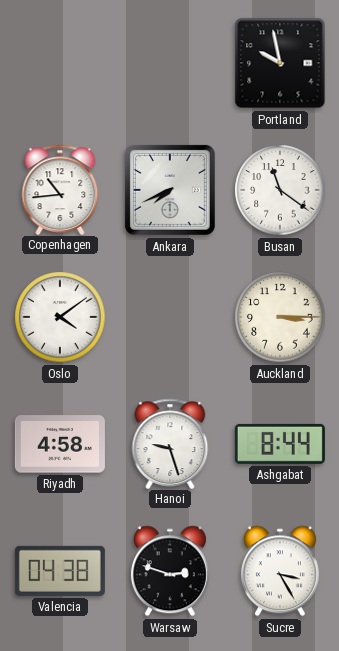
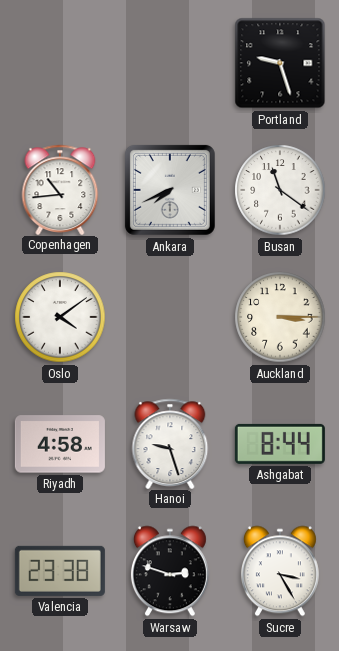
Portland: 9:58 -> 9:27 (280, 63)
Valencia: 04:38 -> 23:38 (60, 571)
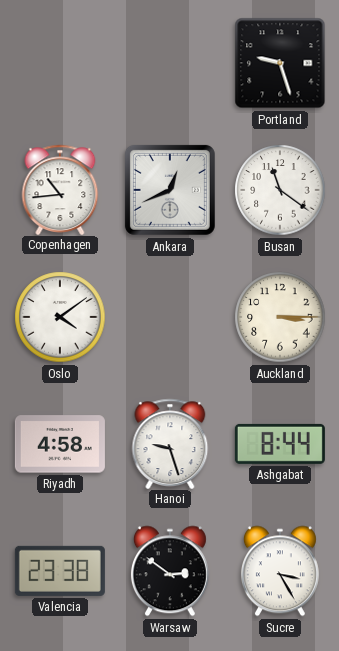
Ankara: 7:41 -> 12:41 (170, 190)
Warsaw: 2:48 -> 2:51 (170, 571)
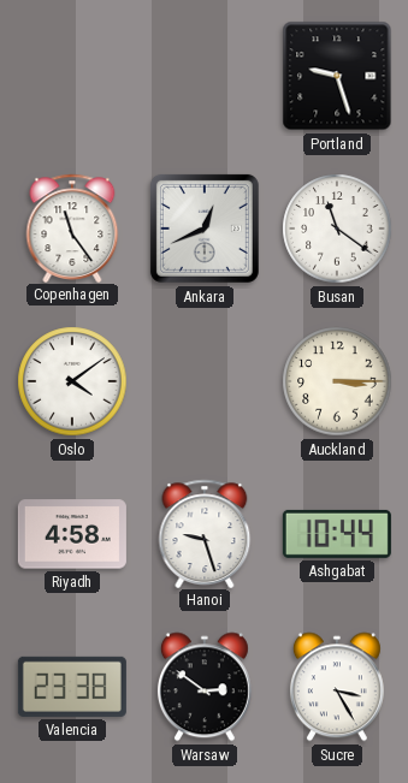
Copenhagen: 10:44 -> 11:24 (72, 227)
Ashgabat: 8:44 -> 10:44 (337, 534)
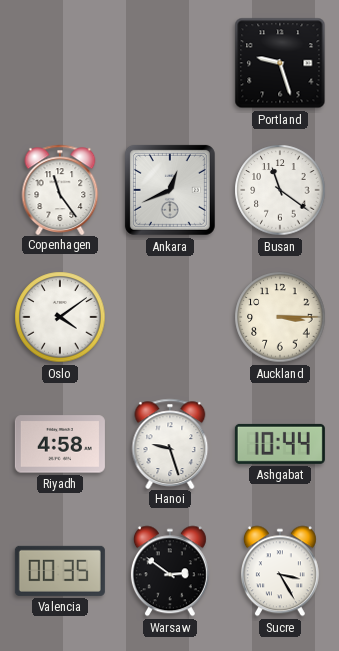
Valencia: 23:38 -> 00:35 (60, 571)
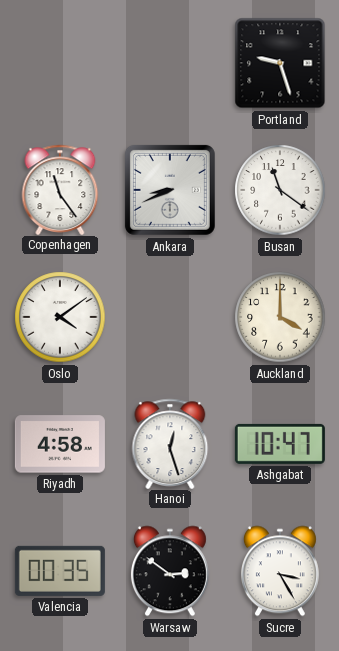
Ankara: 12:41 -> 8:41 (170, 190)
Auckland: 3:15 -> 4:00 (280, 317)
Hanoi: 9:27 -> 12:27 (170, 443)
Ashgabat: 10:44 -> 10:47 (280, 444)
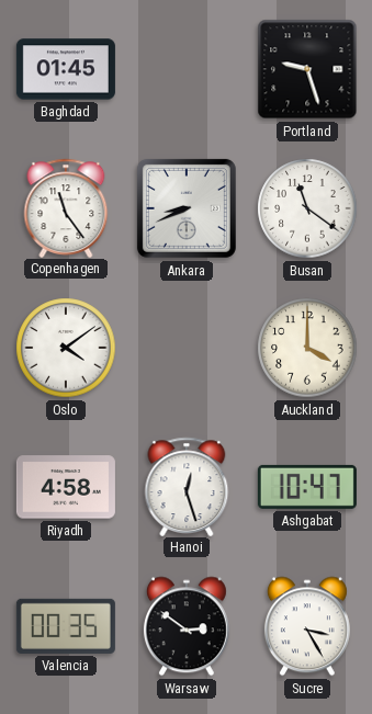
Baghdad: none -> 01:45 (66, 69)
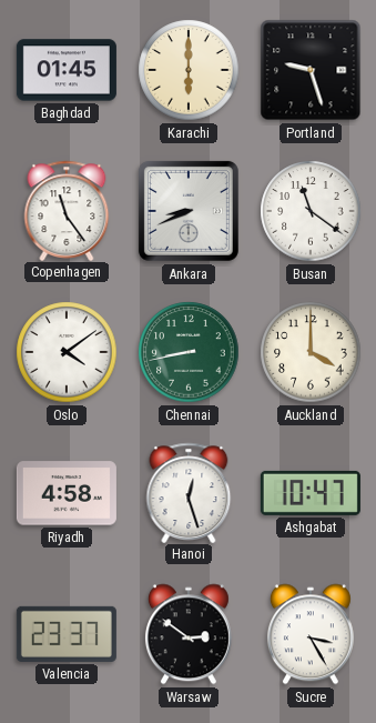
Karachi: none -> 6:00 (189, 70)
Chennai: none -> 8:43 (189, 352)
Valencia: 00:35 -> 23:37 (67, 634)
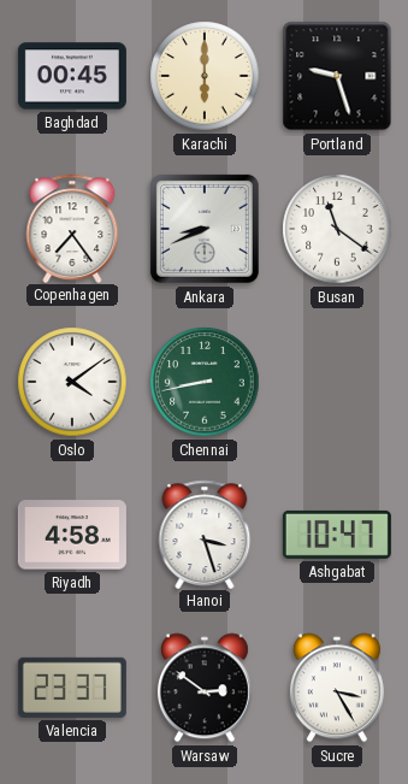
Baghdad: 01:45 -> 00:45 (72, 76)
Copenhagen: 11:24 -> 7:24 (72, 228)
Auckland: 4:00 -> none (311, 352)
Hanoi: 12:27 -> 3:27 (205, 534)
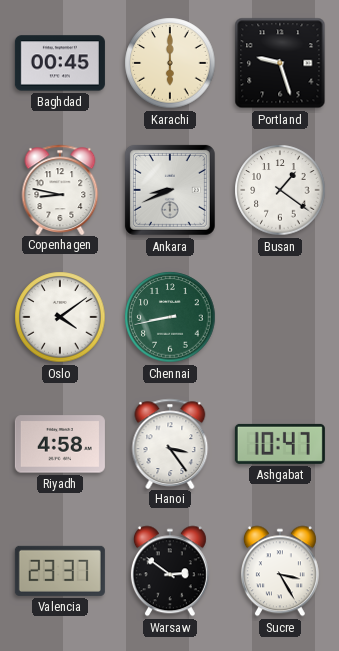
Copenhagen: 7:24 -> 8:47 (60, 189)
Busan: 11:21 -> 1:21 (280, 190)
Hanoi: 3:27 -> 3:24 (170, 443)
